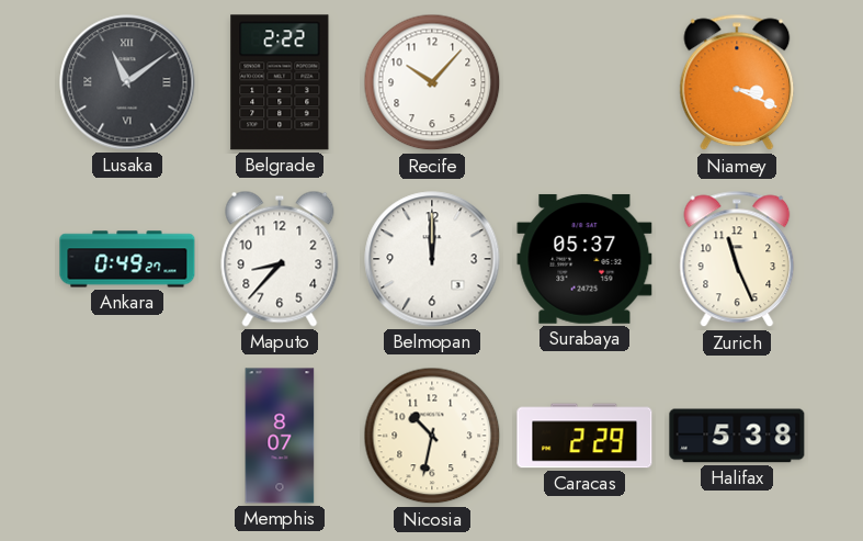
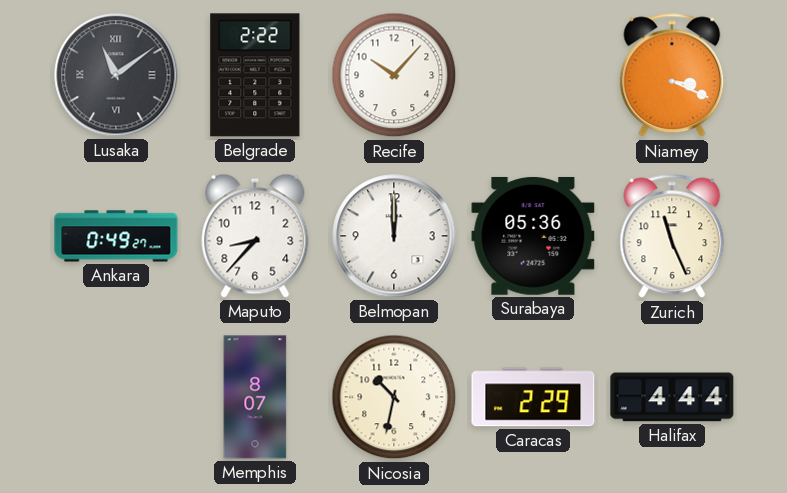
Surabaya: 05:37 -> 05:36 (533, 236)
Halifax: 5:38 -> 4:44 (672, 397)
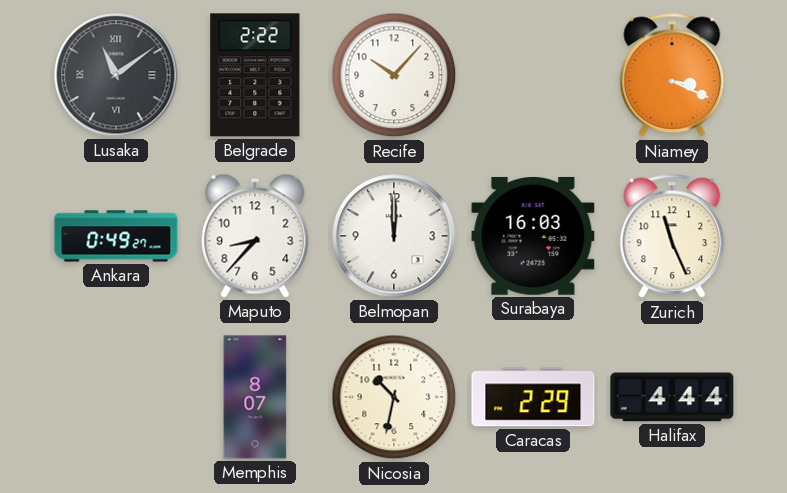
Surabaya: 05:36 -> 16:03 (533, 236)
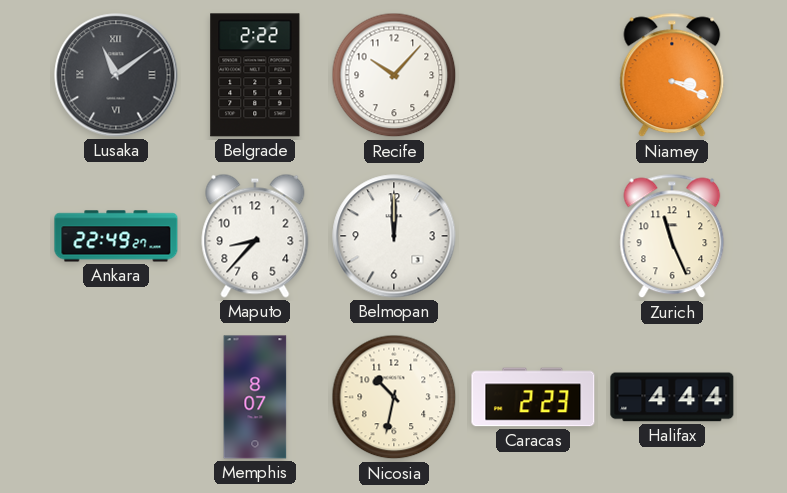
Ankara: 0:49 -> 22:49 (116, 236)
Surabaya: 16:03 -> none (533, 236)
Caracas: 2:29 -> 2:23 (533, 397)
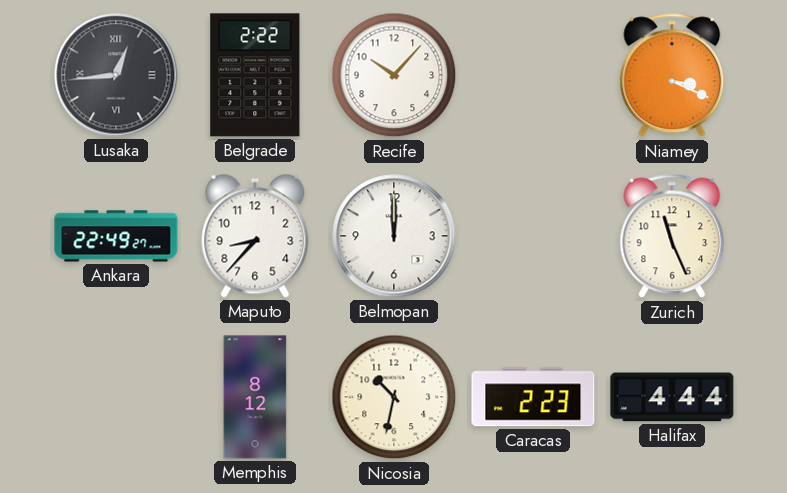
Lusaka: 11:09 -> 12:44 (116, 75)
Memphis: 8:07 -> 8:12 (255, 397)
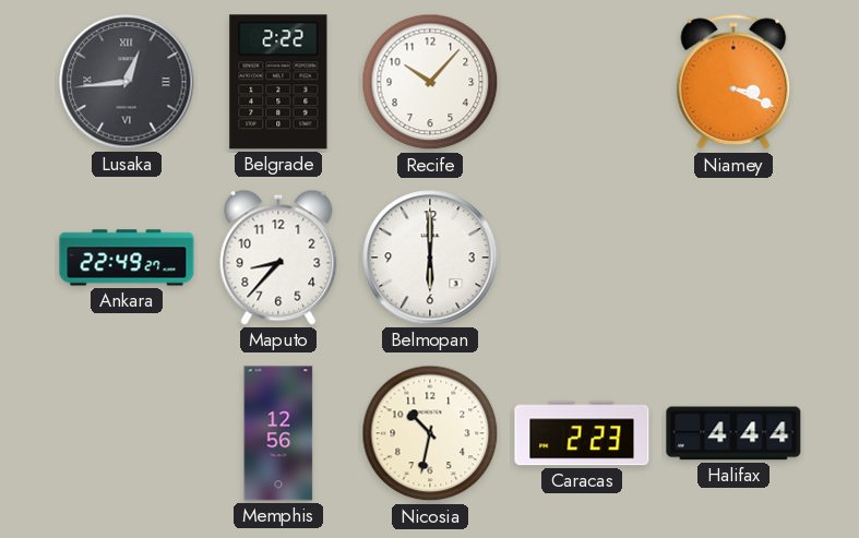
Belmopan: 12:00 -> 6:00 (430, 258)
Zurich: 11:26 -> none (672, 236)
Memphis: 8:12 -> 12:56 (278, 433)
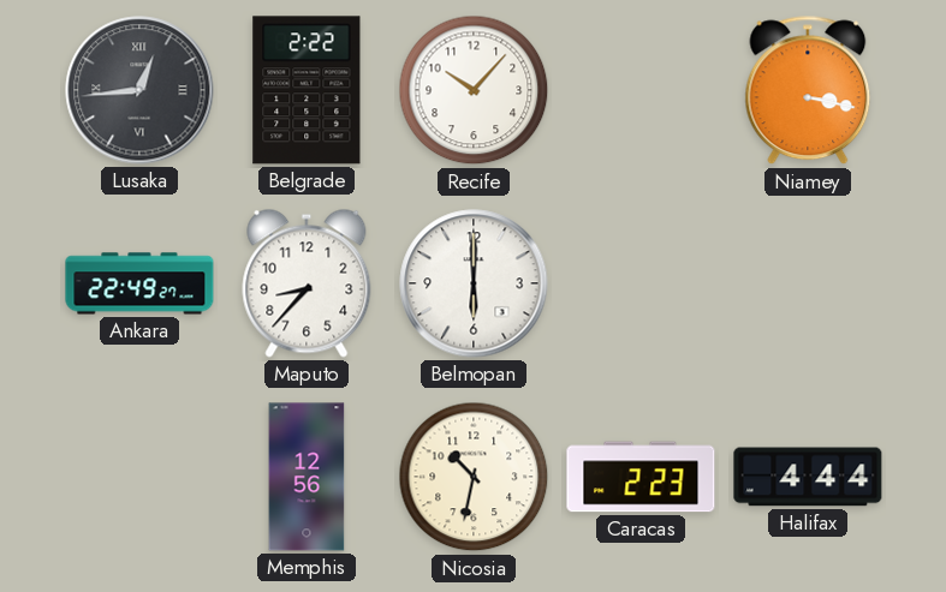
Niamey: 3:19 -> 3:17 (808, 90)
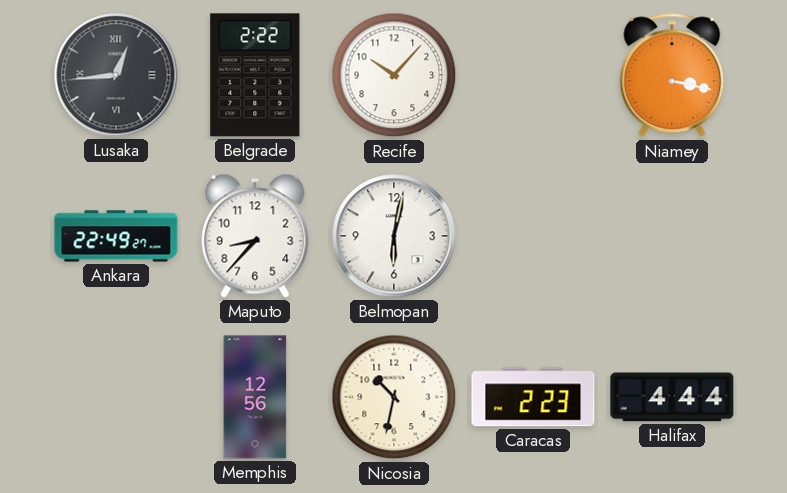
Belmopan: 6:00 -> 6:02 (394, 236)
